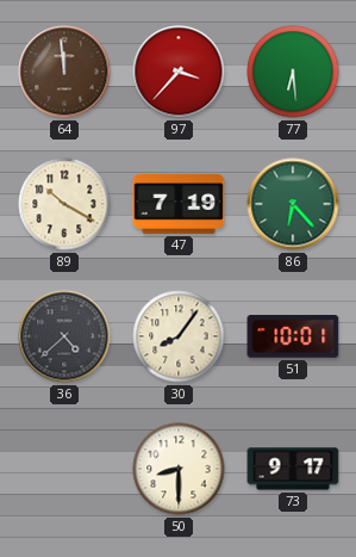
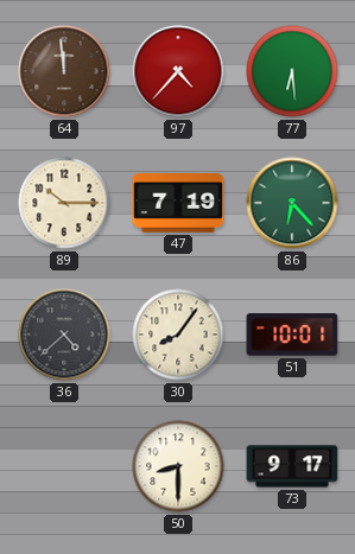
97: 3:37 -> 4:37 (178, 71)
89: 10:20 -> 10:15 (64, 203)
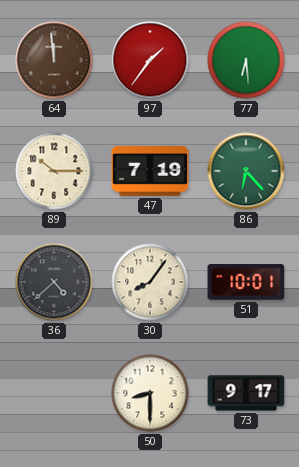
97: 4:37 -> 1:36 (150, 60)
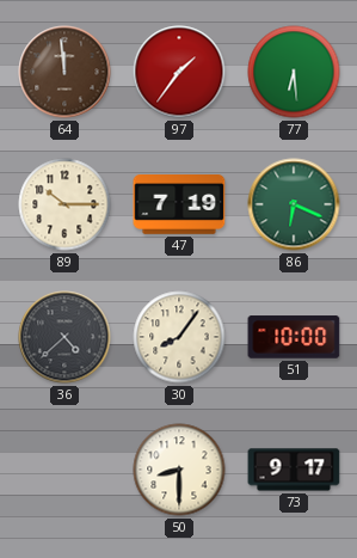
86: 6:23 -> 6:19 (294, 204)
51: 10:01 -> 10:00 (294, 337)
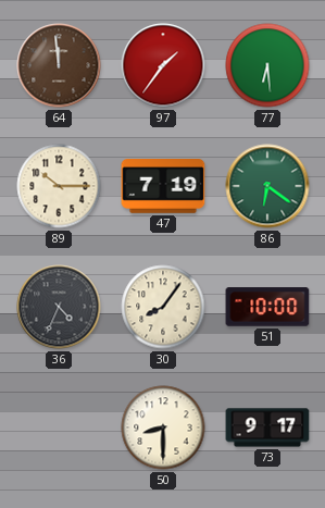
86: 6:19 -> 6:21 (267, 186)
36: 4:38 -> 4:34 (59, 307)
